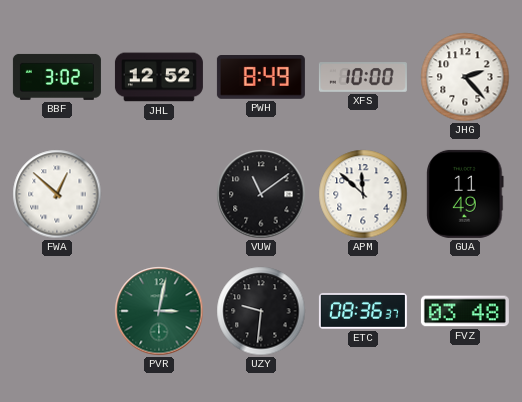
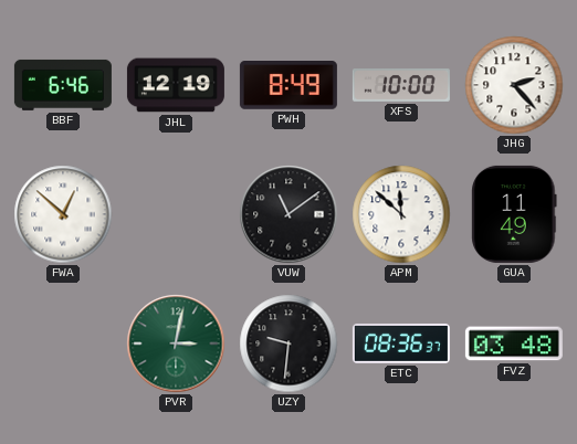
BBF: 3:02 -> 6:46 (63, 85)
JHL: 12:52 -> 12:19 (176, 85)
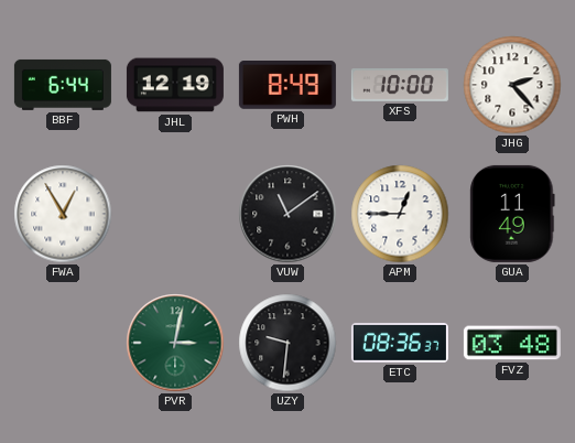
BBF: 6:46 -> 6:44 (63, 85)
FWA: 12:52 -> 12:55 (63, 214)
APM: 11:52 -> 12:45 (400, 214)
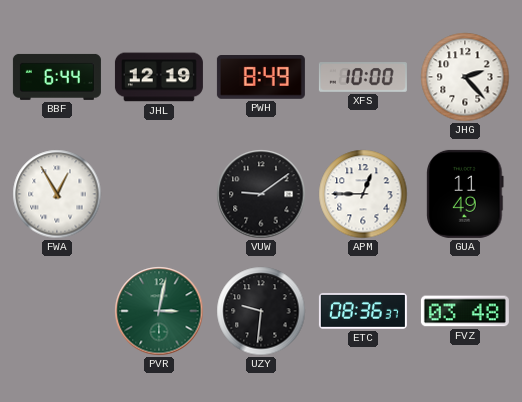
VUW: 11:09 -> 9:09 (261, 194)
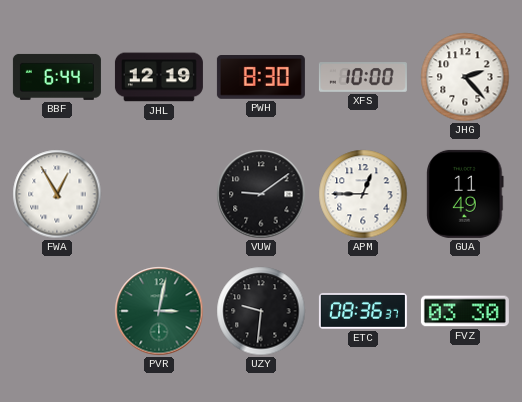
PWH: 8:49 -> 8:30 (261, 78)
FVZ: 03:48 -> 03:30 (465, 311)
